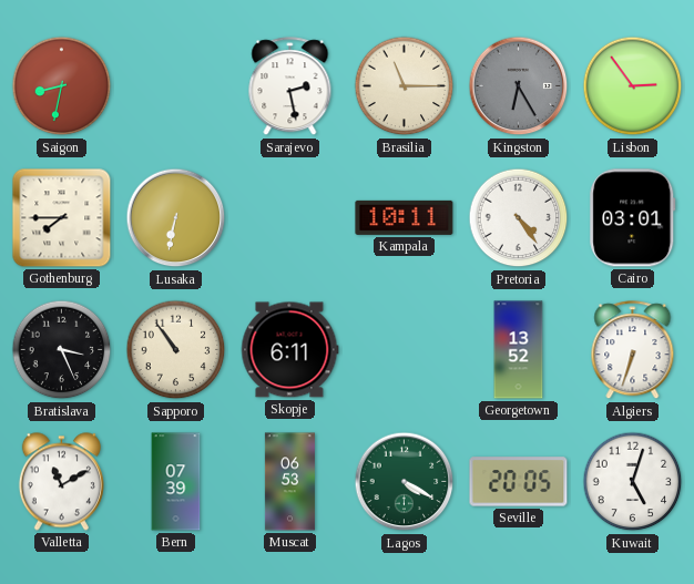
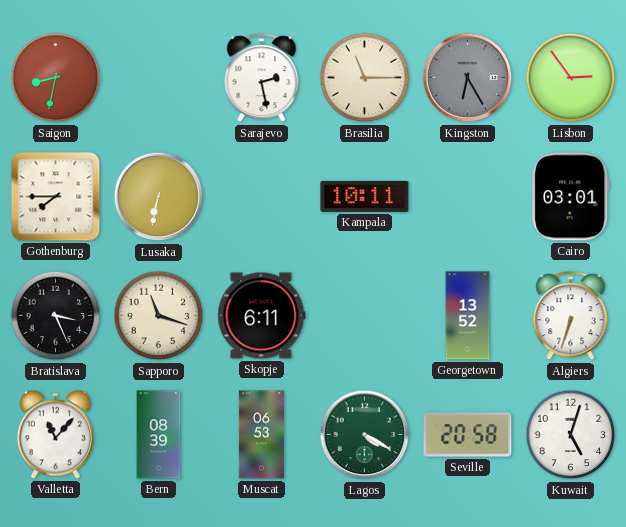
Pretoria: 4:24 -> none (519, 218)
Sapporo: 10:54 -> 11:18 (159, 316)
Valletta: 11:10 -> 11:07 (55, 435)
Bern: 07:39 -> 08:39 (159, 435)
Seville: 20:05 -> 20:58 (468, 435)
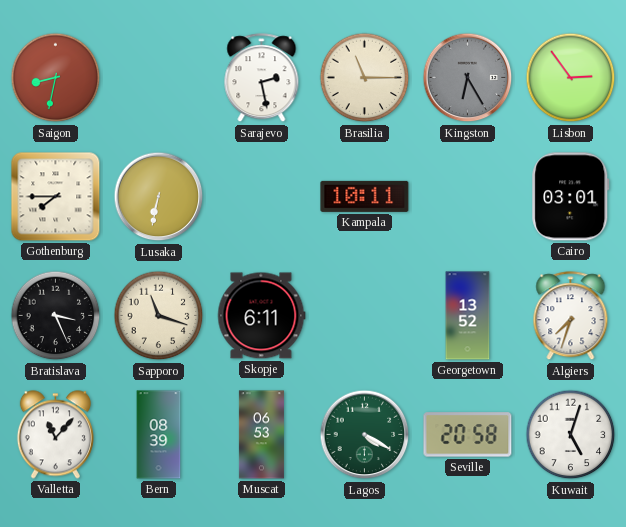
Algiers: 6:33 -> 7:33 (571, 316)
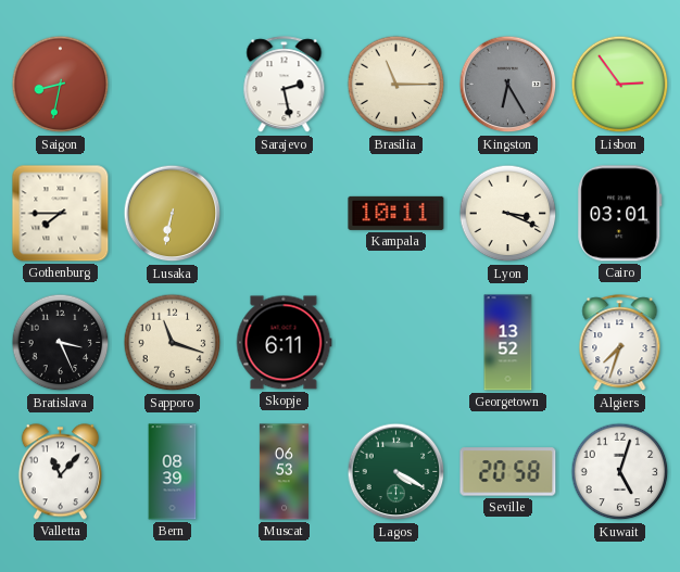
Lyon: none -> 3:19 (508, 214)
